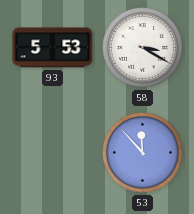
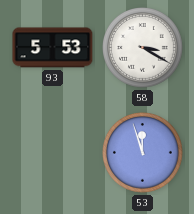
53: 11:53 -> 11:57 (143, 153)
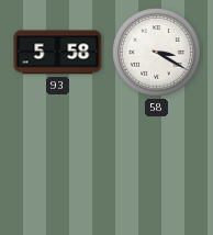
93: 5:53 -> 5:58 (58, 53)
53: 11:57 -> none (143, 153)
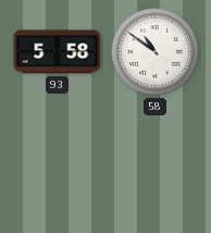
58: 3:20 -> 10:51 (156, 52)
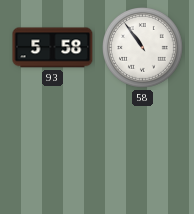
58: 10:51 -> 10:54 (143, 48)
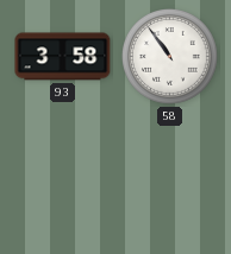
93: 5:58 -> 3:58 (63, 57)
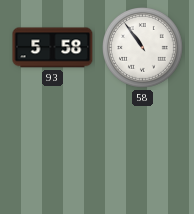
93: 3:58 -> 5:58 (53, 48)
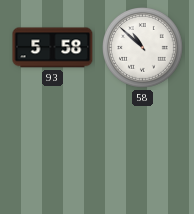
58: 10:54 -> 10:52 (143, 48)
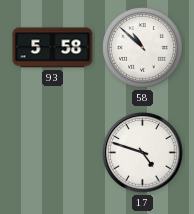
17: none -> 4:48 (143, 153)
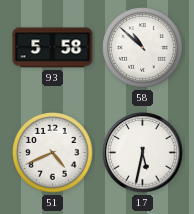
51: none -> 4:41 (53, 153)
17: 4:48 -> 5:32 (143, 153)
